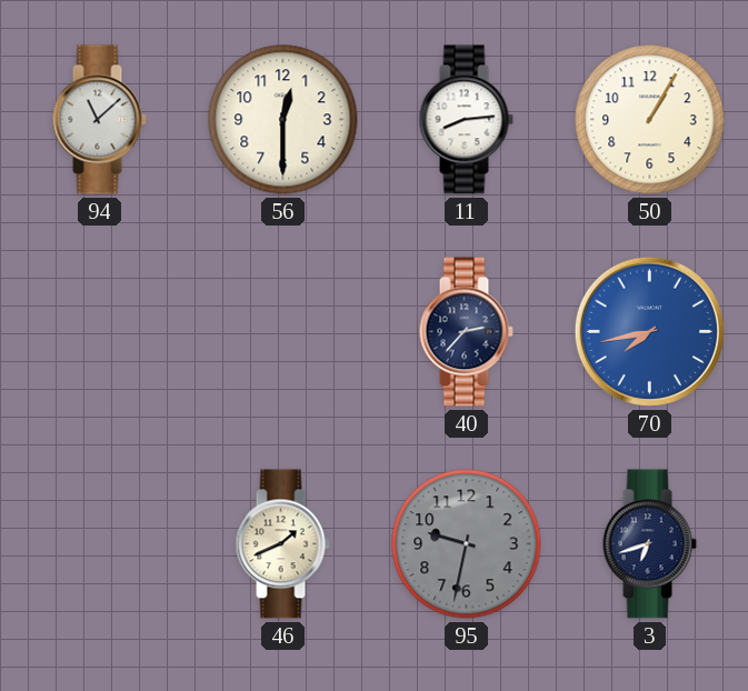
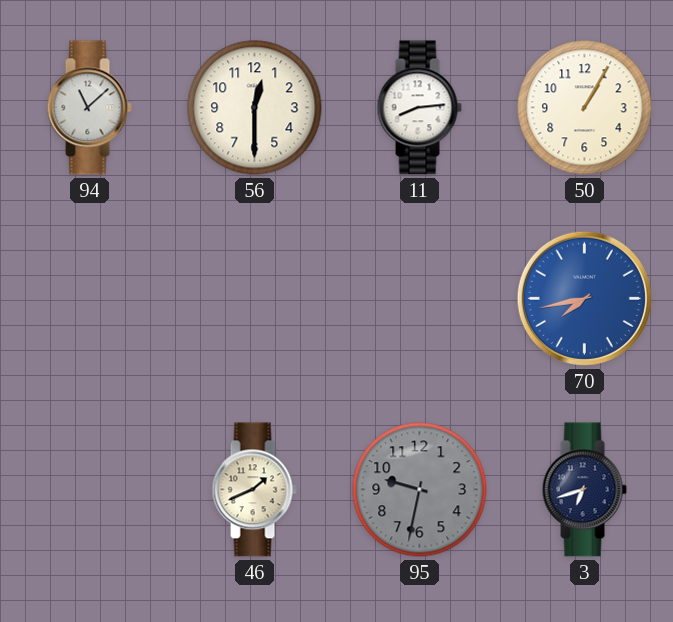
40: 2:37 -> none (466, 332)
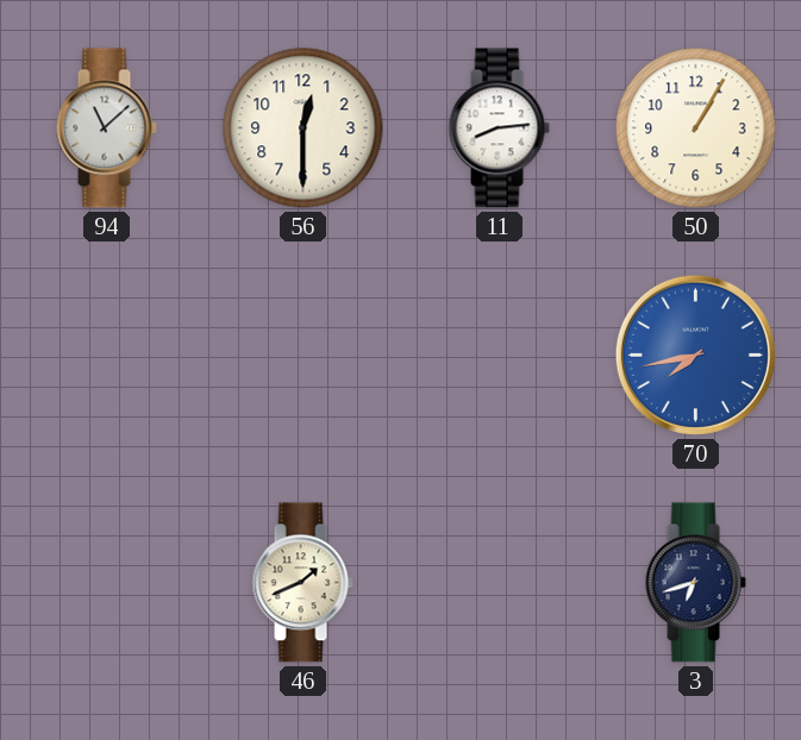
95: 9:32 -> none (420, 490)
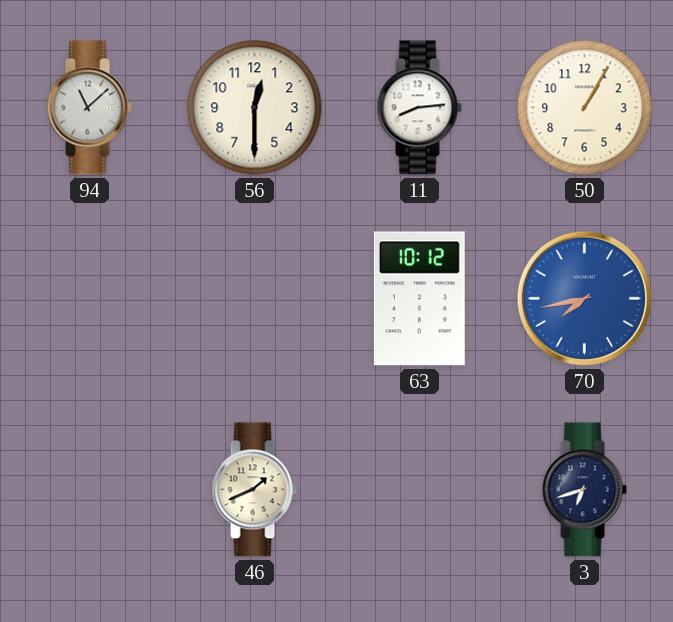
63: none -> 10:12 (419, 299)
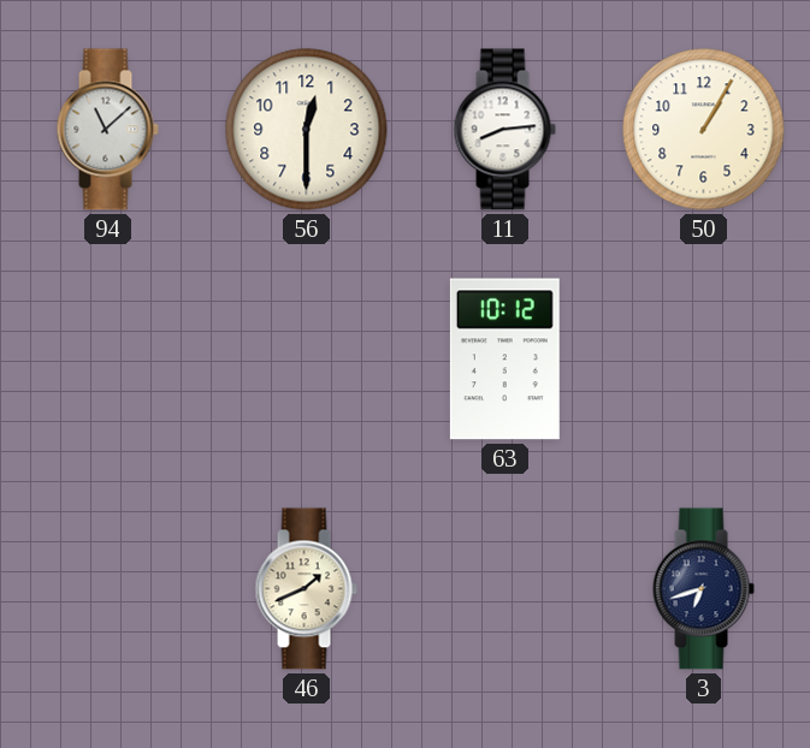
70: 7:43 -> none (584, 298)
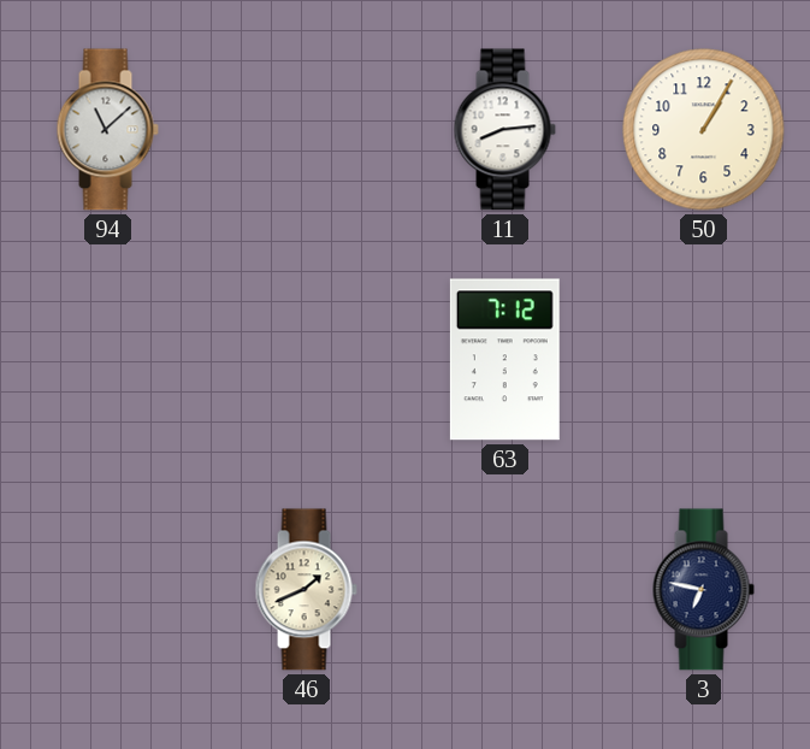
56: 12:30 -> none (307, 130)
63: 10:12 -> 7:12 (504, 360)
3: 6:42 -> 6:47 (703, 590)
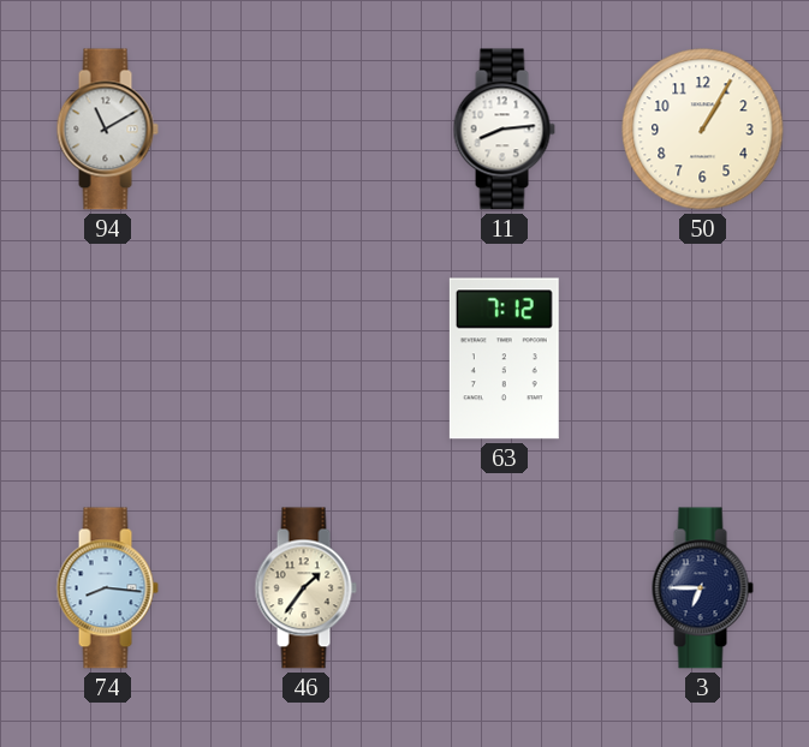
94: 11:08 -> 11:10 (107, 130)
74: none -> 8:16 (107, 588)
46: 1:41 -> 1:36 (305, 588)
3: 6:47 -> 6:45 (702, 588)
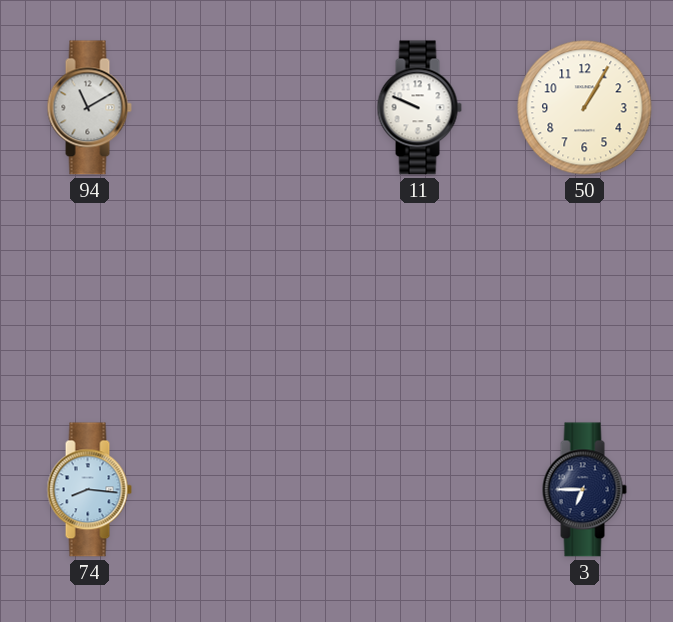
11: 8:14 -> 9:49 (419, 108)
63: 7:12 -> none (504, 359)
46: 1:36 -> none (305, 588)
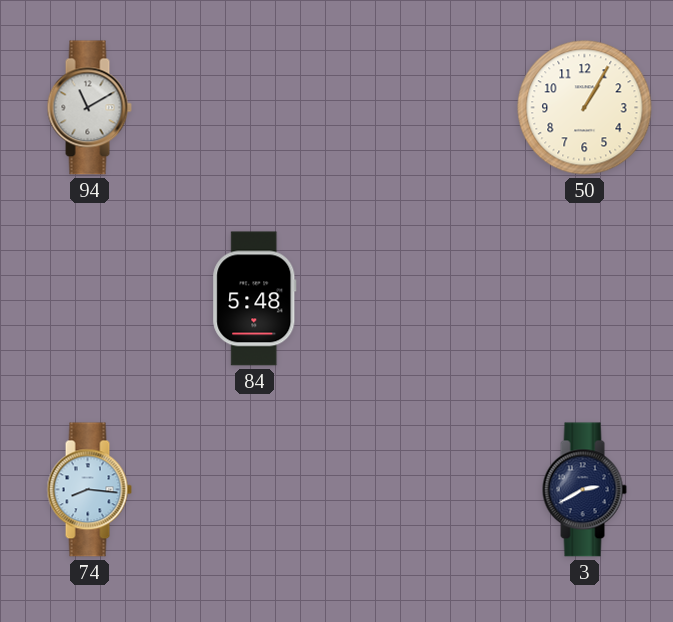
11: 9:49 -> none (419, 108)
84: none -> 5:48 (255, 299)
3: 6:45 -> 2:40 (584, 490)
